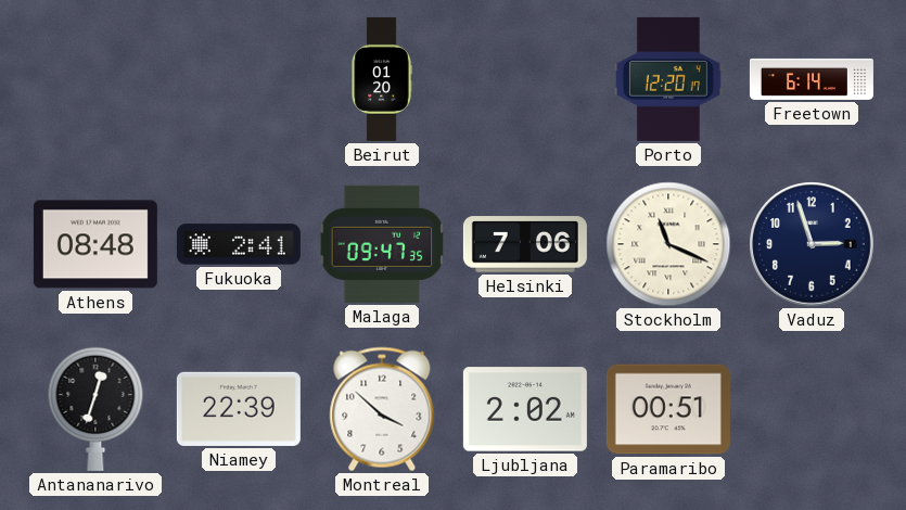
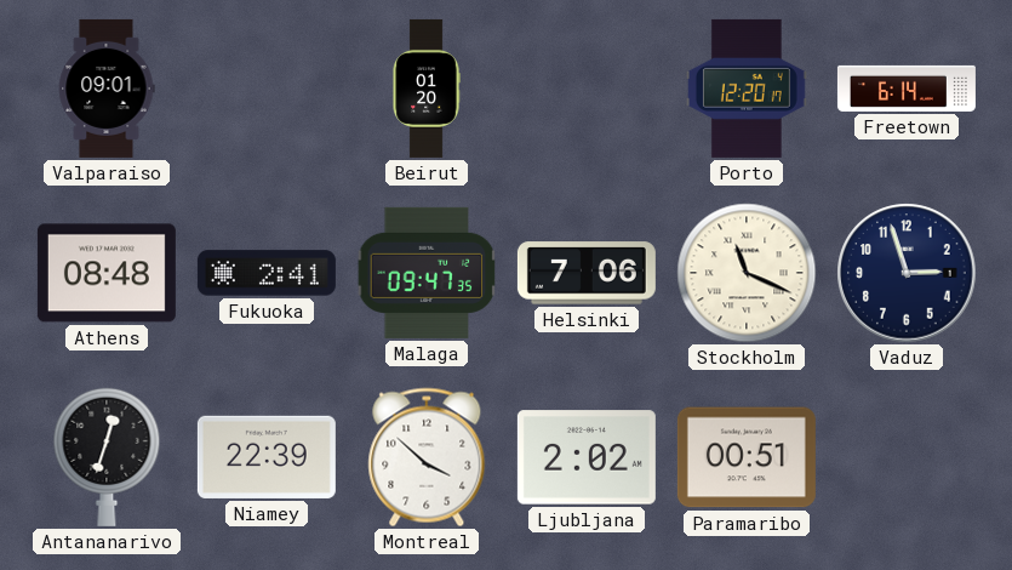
Valparaiso: none -> 09:01 (107, 89)
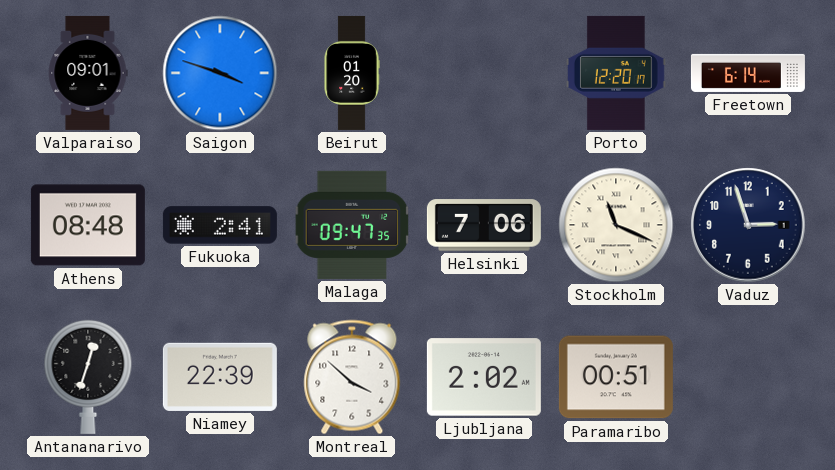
Saigon: none -> 3:48 (220, 73)
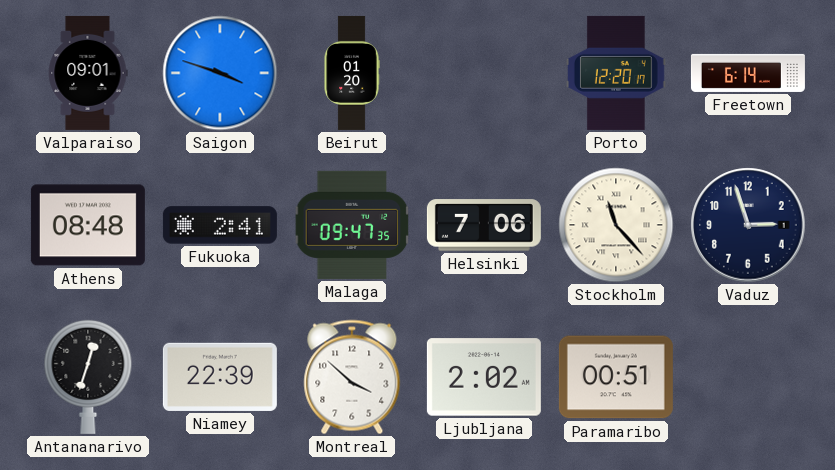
Stockholm: 11:19 -> 11:23 (616, 225)
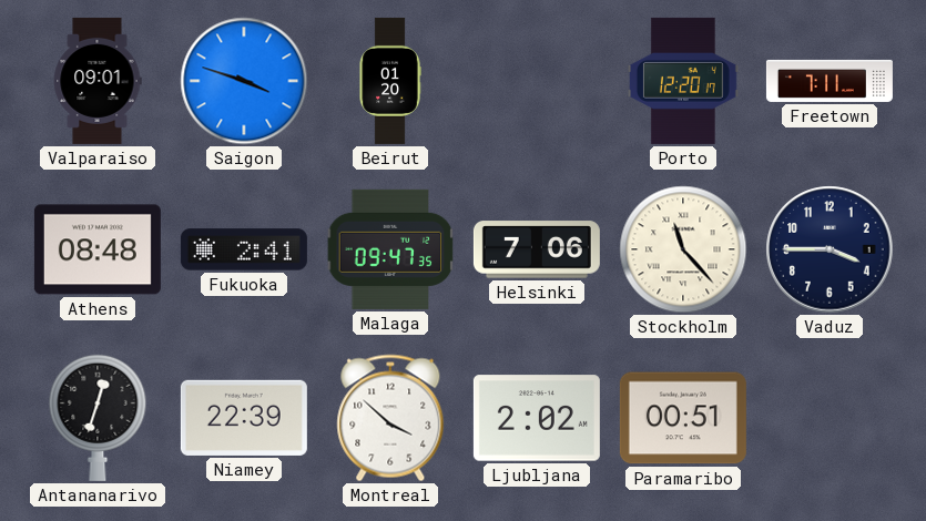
Freetown: 6:14 -> 7:11 (830, 81)
Vaduz: 2:57 -> 3:45 (830, 249)
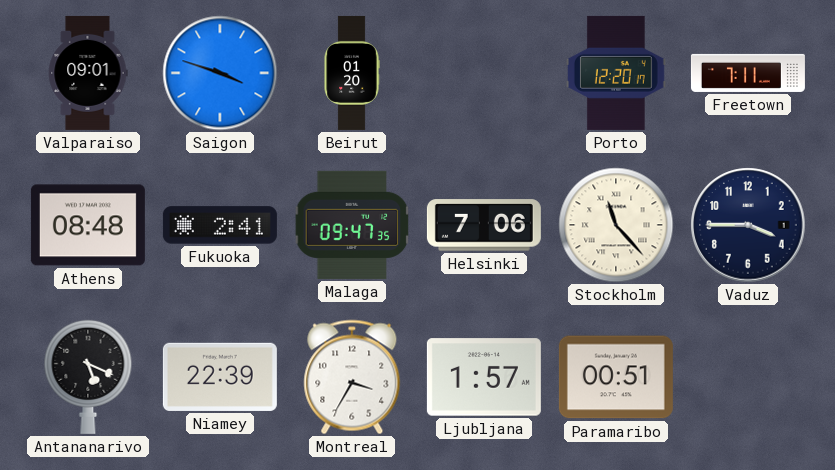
Antananarivo: 12:33 -> 5:19 (88, 377)
Montreal: 3:52 -> 3:35 (352, 377)
Ljubljana: 2:02 -> 1:57 (484, 377)
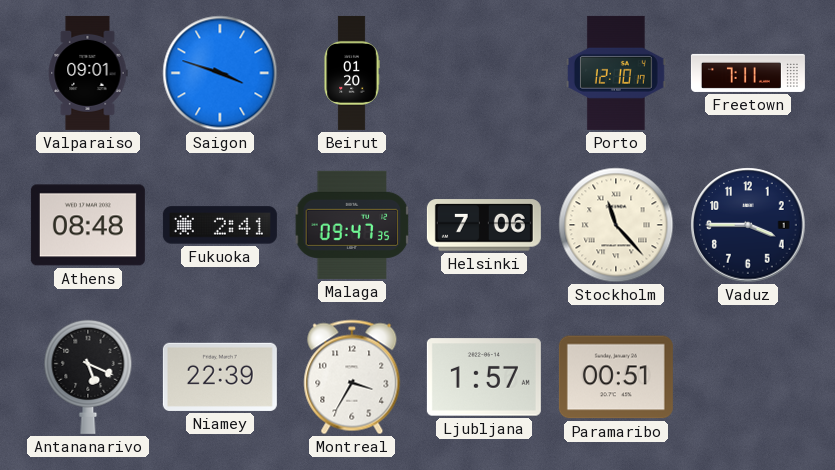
Porto: 12:20 -> 12:10 (616, 73)
